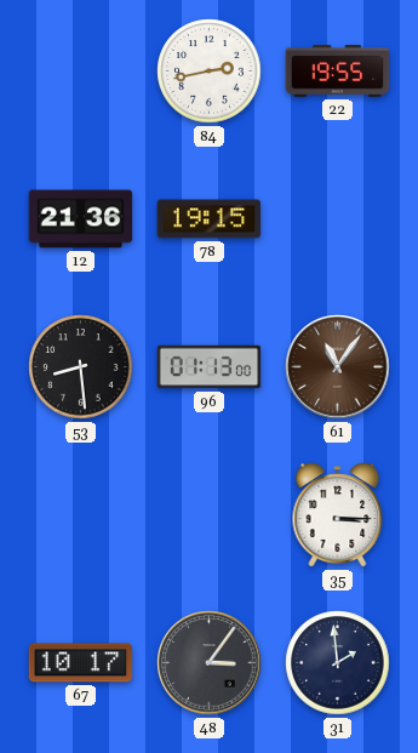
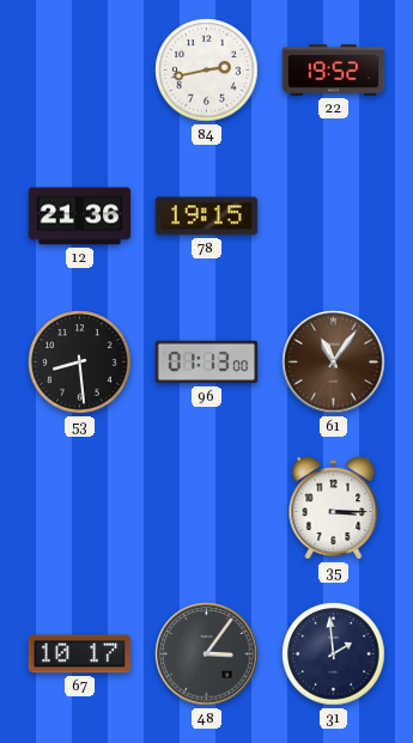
22: 19:55 -> 19:52 (334, 71)
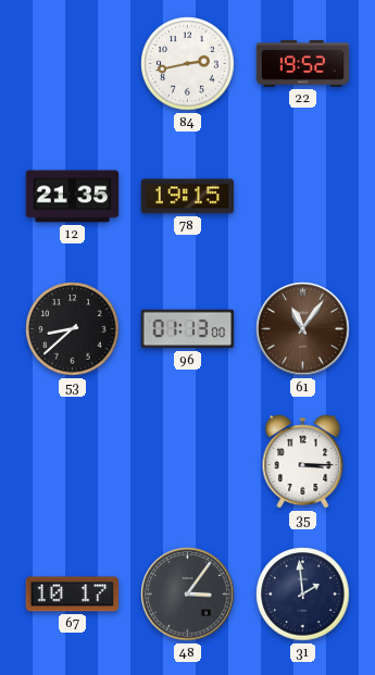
12: 21:36 -> 21:35 (73, 197)
53: 8:29 -> 8:38 (73, 329)
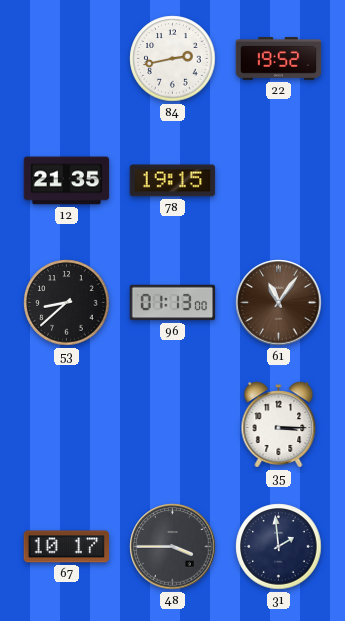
48: 3:06 -> 3:45 (173, 547)
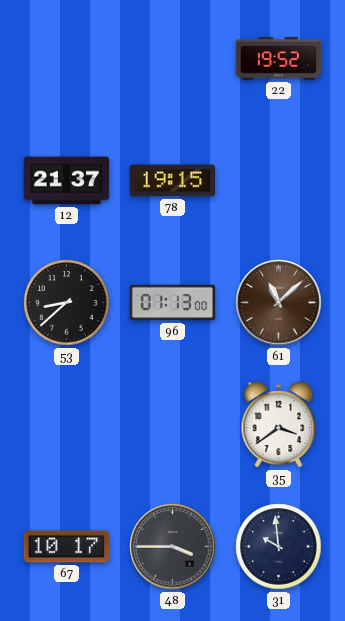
84: 2:43 -> none (173, 59)
12: 21:35 -> 21:37 (67, 181)
61: 11:06 -> 11:08 (279, 303)
35: 3:15 -> 3:39 (279, 425)
31: 1:59 -> 9:59 (279, 547)
